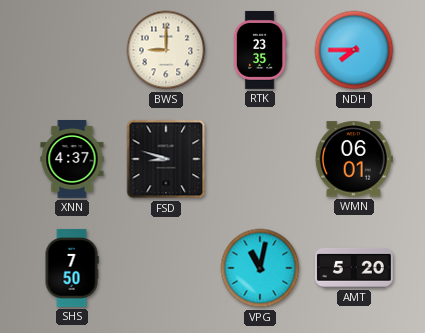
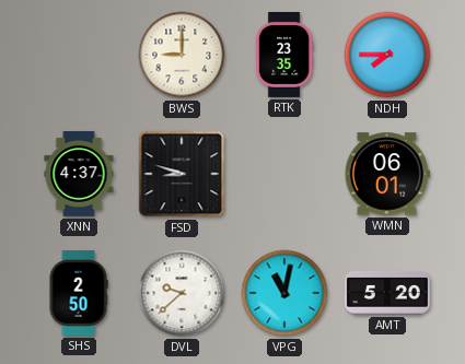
SHS: 7:50 -> 2:50 (79, 293)
DVL: none -> 9:38 (182, 293)
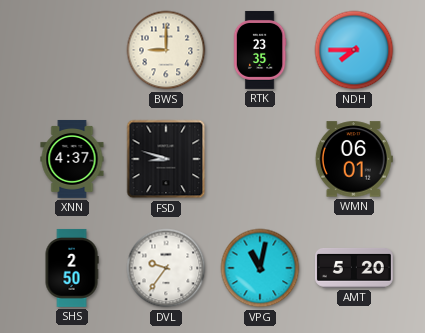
DVL: 9:38 -> 9:36 (166, 268)
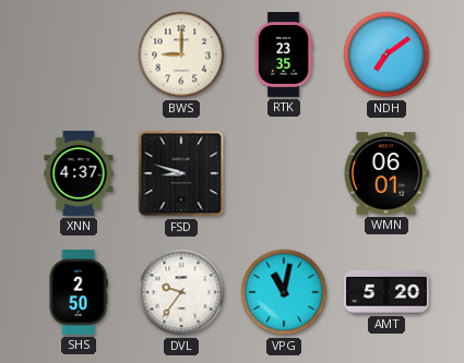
NDH: 7:45 -> 7:09 (386, 55)
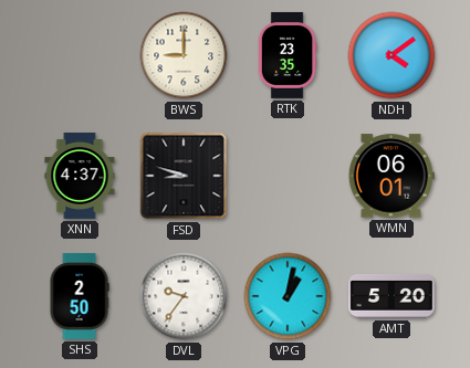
NDH: 7:09 -> 4:09 (391, 55)
VPG: 11:02 -> 1:02 (288, 296)
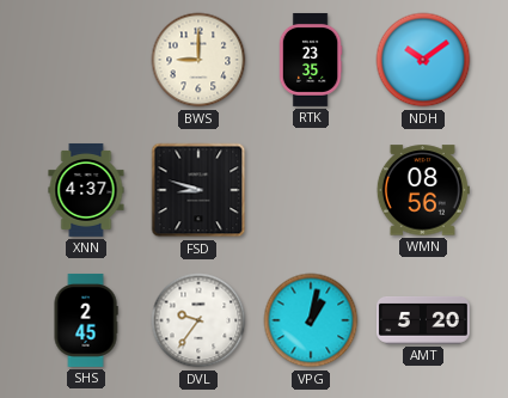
NDH: 4:09 -> 10:09 (423, 60)
WMN: 06:01 -> 08:56 (423, 190)
SHS: 2:50 -> 2:45 (86, 320)
